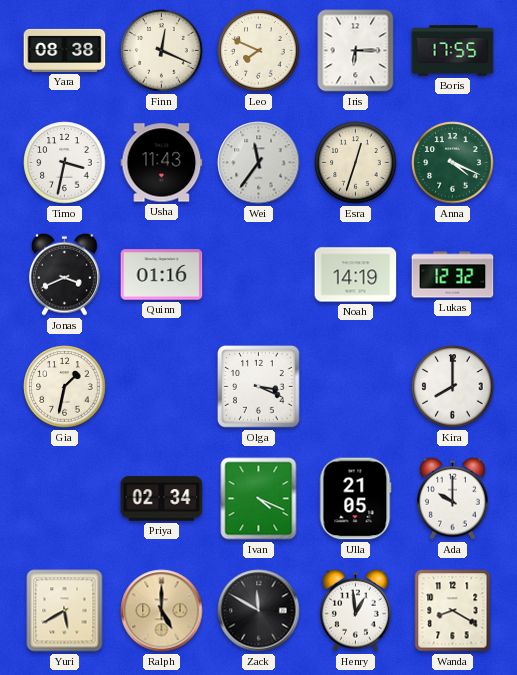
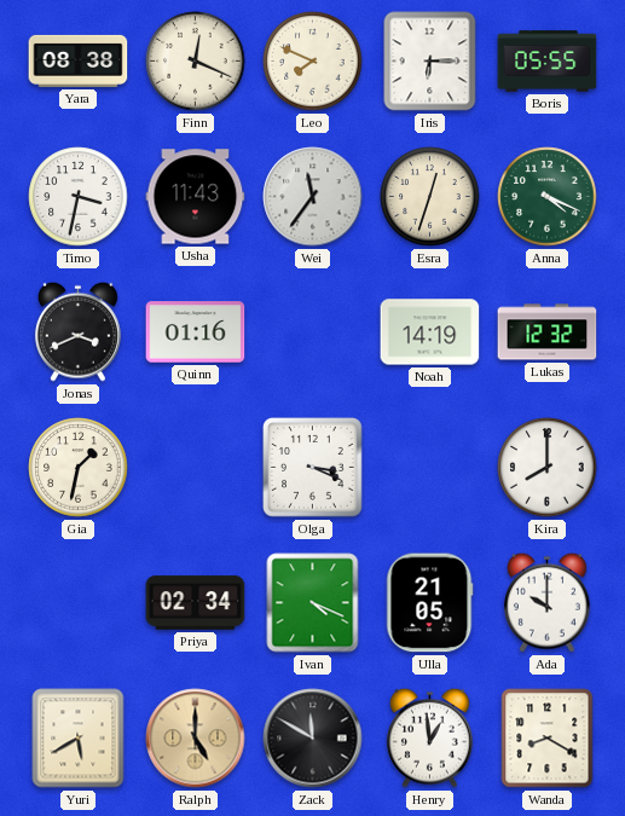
Boris: 17:55 -> 05:55 (548, 62)
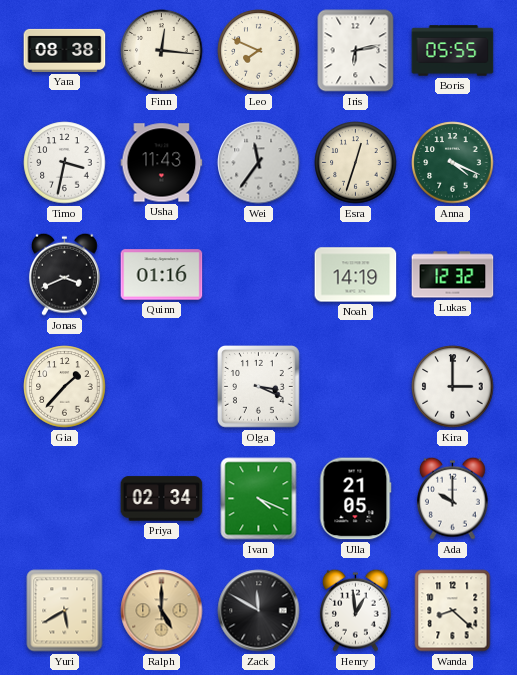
Finn: 12:19 -> 12:16 (162, 51)
Iris: 6:15 -> 6:13 (356, 51)
Gia: 1:32 -> 1:37 (65, 387)
Kira: 8:00 -> 3:00 (453, 387)
Wanda: 8:20 -> 8:22 (453, 611)
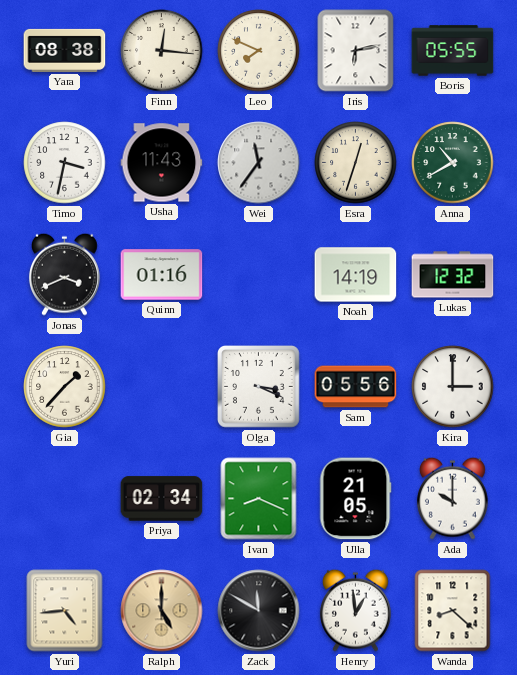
Anna: 4:19 -> 10:40 (453, 163)
Sam: none -> 05:56 (356, 387)
Ivan: 4:19 -> 8:19 (259, 499)
Yuri: 5:40 -> 4:44 (65, 611)
